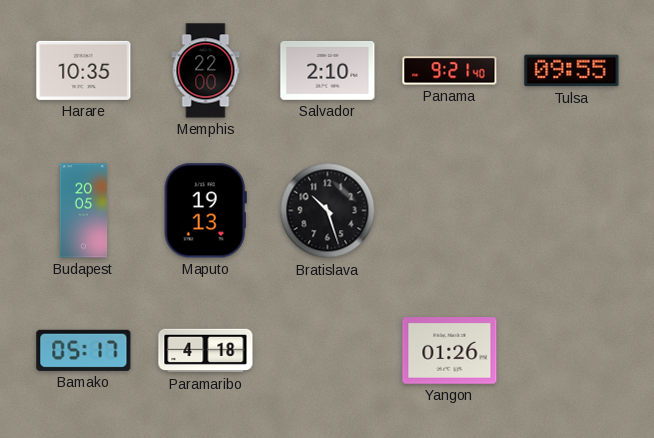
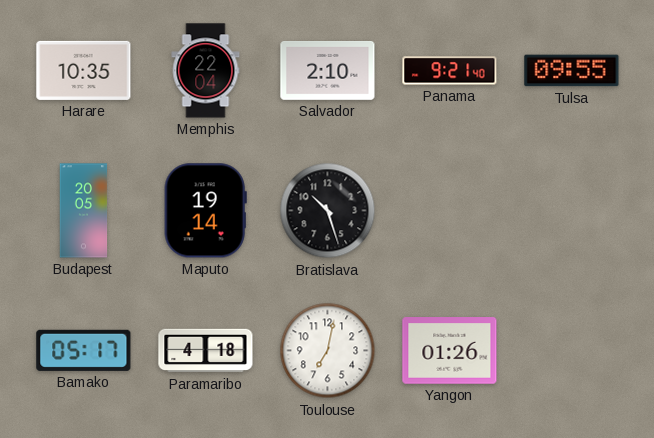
Memphis: 22:00 -> 22:04 (206, 71)
Maputo: 19:13 -> 19:14 (205, 211)
Toulouse: none -> 7:02 (328, 351)
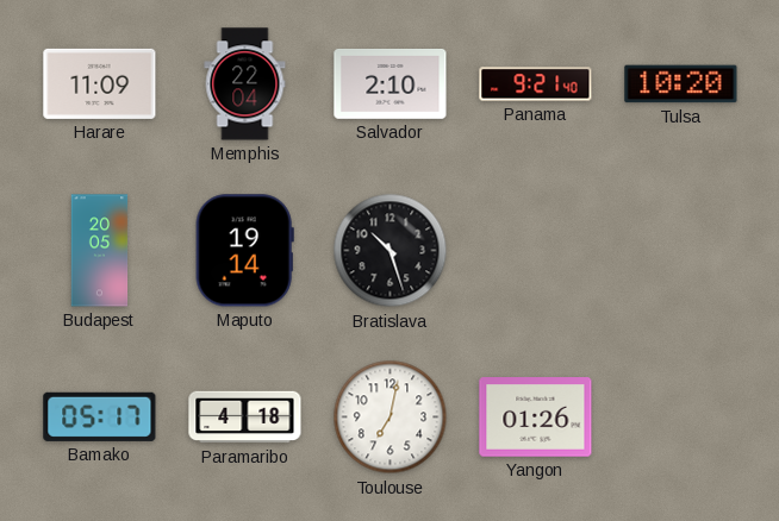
Harare: 10:35 -> 11:09 (100, 83)
Tulsa: 09:55 -> 10:20 (681, 84)
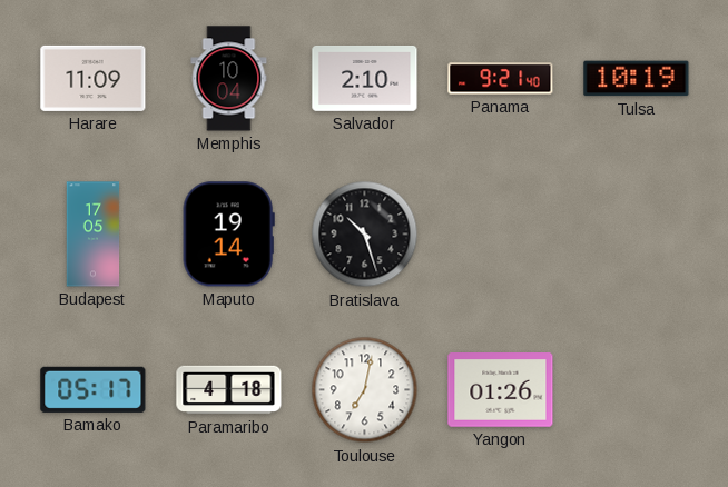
Memphis: 22:04 -> 10:04 (229, 79)
Tulsa: 10:20 -> 10:19 (637, 79)
Budapest: 20:05 -> 17:05 (94, 235)
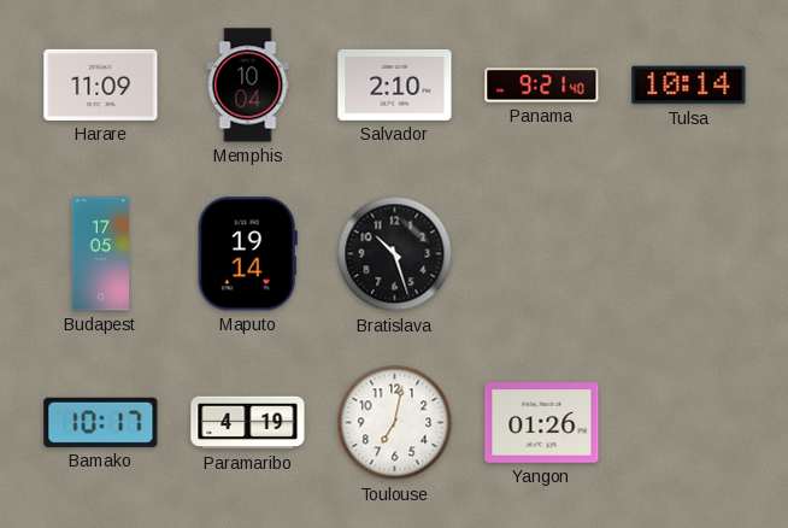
Tulsa: 10:19 -> 10:14 (689, 86)
Bamako: 05:17 -> 10:17 (101, 422)
Paramaribo: 4:18 -> 4:19 (248, 423)
